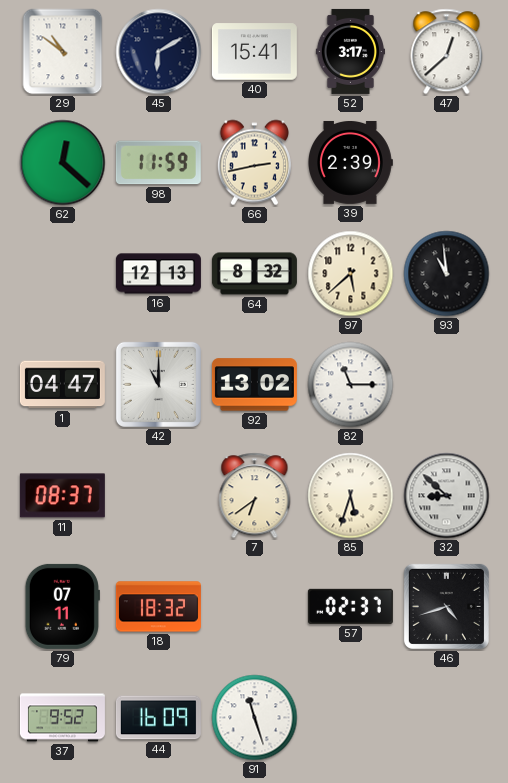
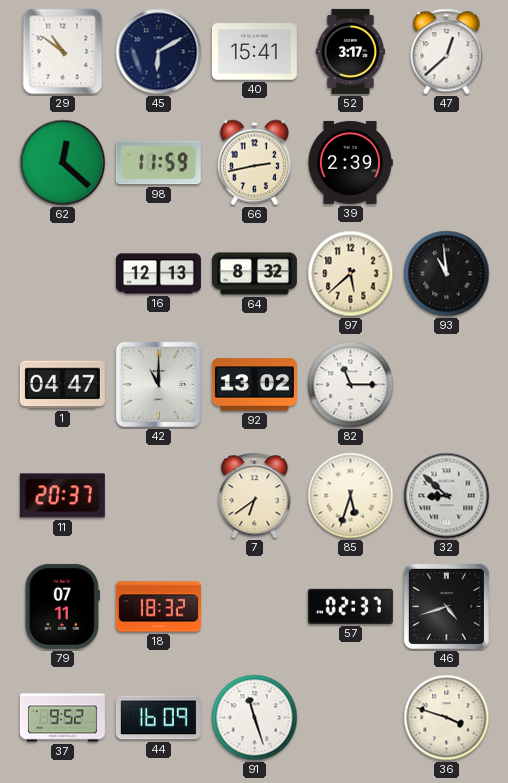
11: 08:37 -> 20:37 (62, 496)
36: none -> 3:48 (447, 718)
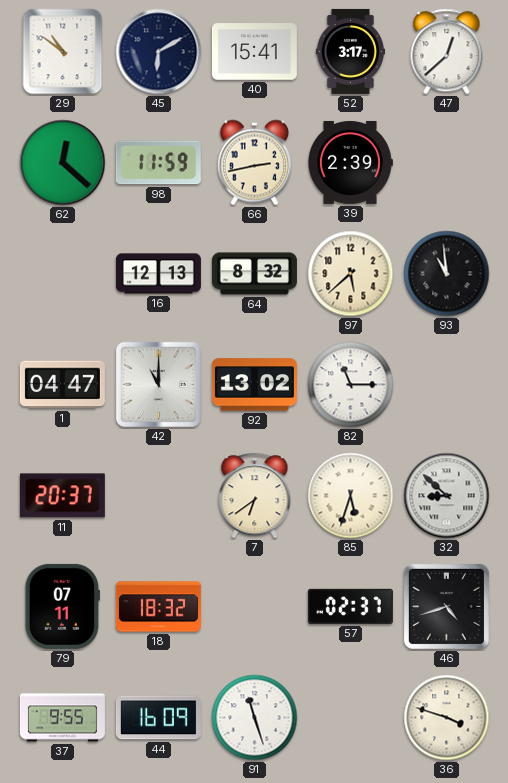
37: 9:52 -> 9:55 (62, 718)
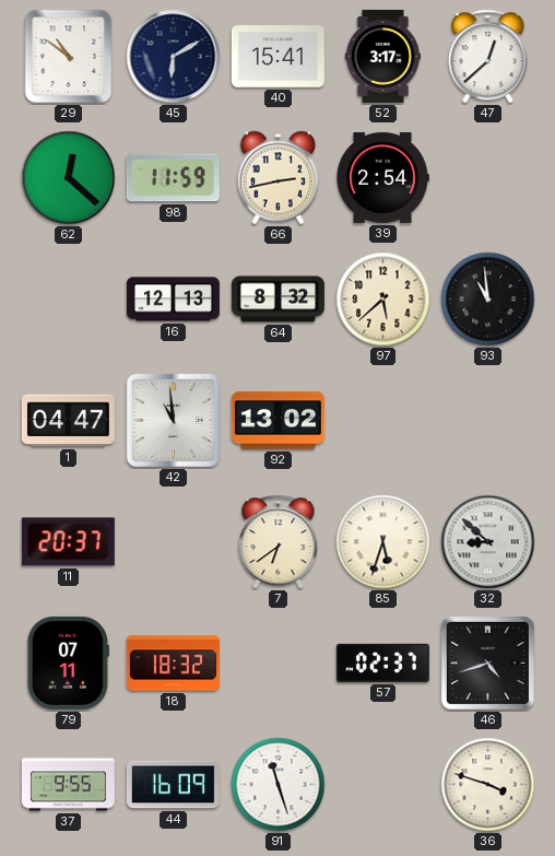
39: 2:39 -> 2:54 (383, 177)
42: 11:00 -> 10:59 (173, 420)
82: 11:15 -> none (351, 385)
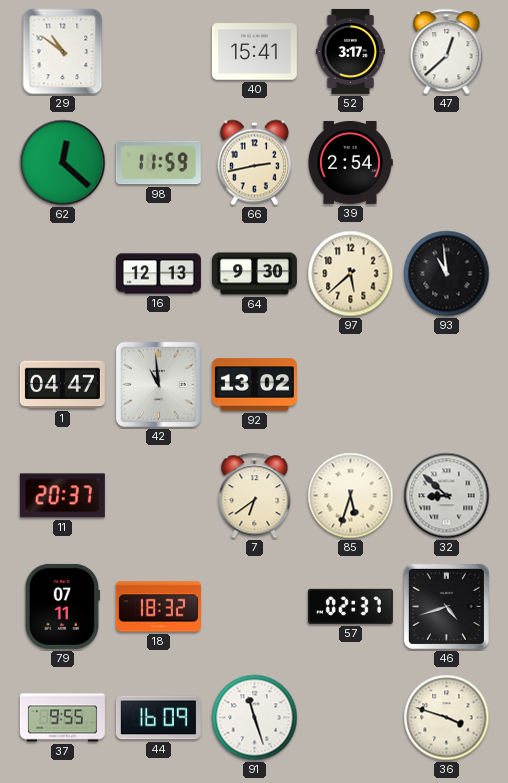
45: 6:10 -> none (174, 57)
64: 8:32 -> 9:30 (254, 274)
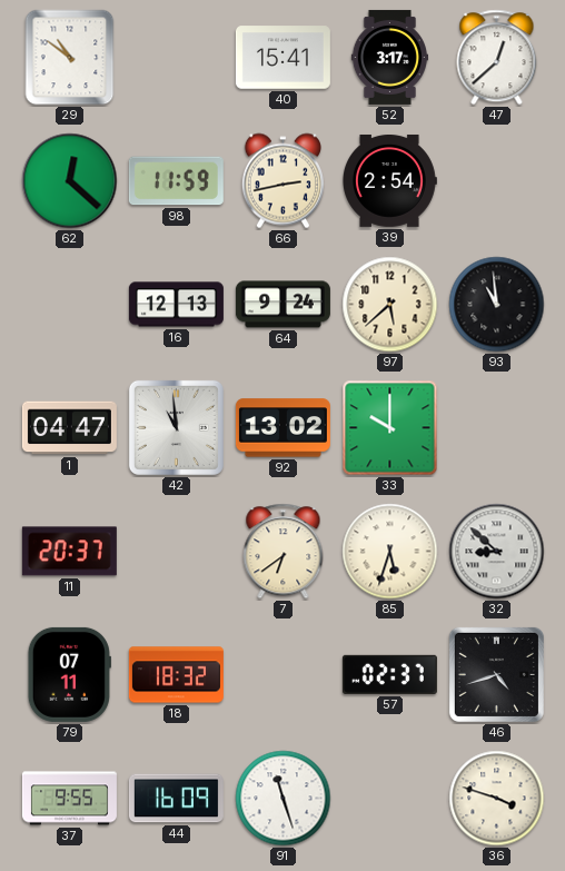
64: 9:30 -> 9:24 (282, 305)
33: none -> 10:00 (390, 428)
